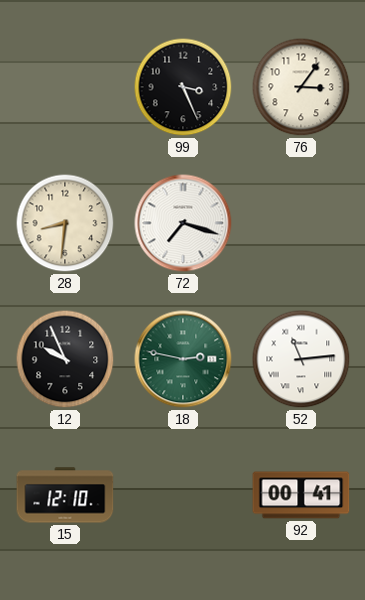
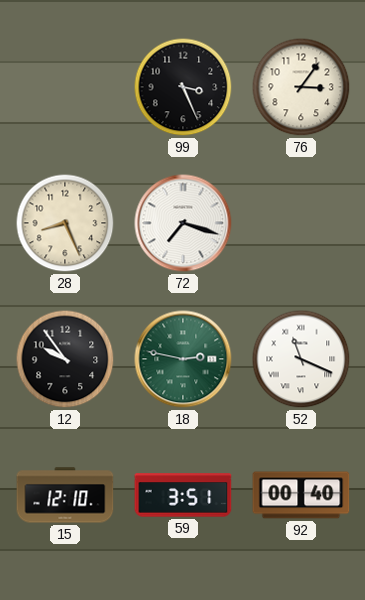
28: 8:31 -> 8:26 (65, 223)
12: 9:56 -> 9:54 (65, 359)
52: 11:14 -> 11:19 (301, 359)
59: none -> 3:51 (183, 495)
92: 00:41 -> 00:40 (301, 495)
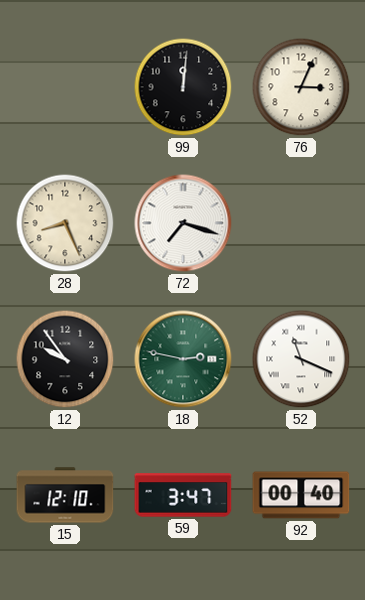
99: 3:26 -> 12:01 (183, 87)
76: 3:06 -> 3:04 (301, 87)
59: 3:51 -> 3:47 (183, 495)
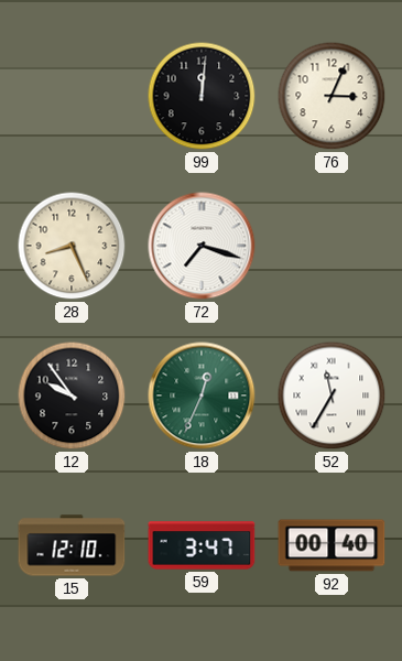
18: 2:47 -> 12:34 (202, 395)
52: 11:19 -> 11:35 (332, 395)
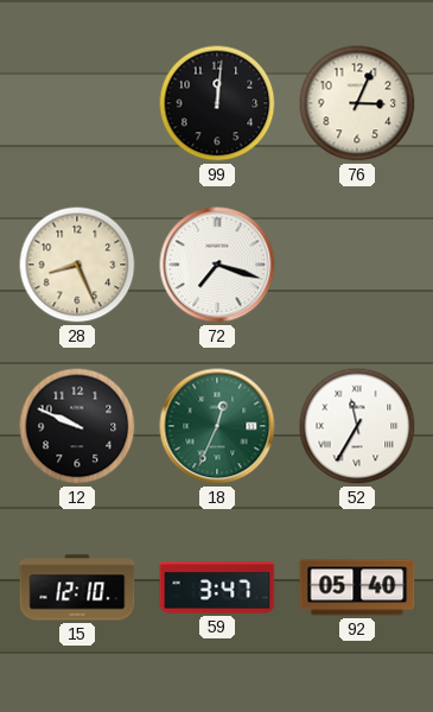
12: 9:54 -> 9:49 (77, 426)
92: 00:40 -> 05:40 (357, 587)
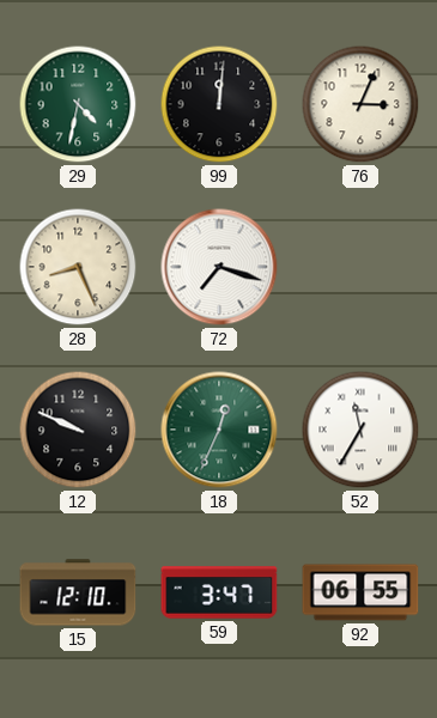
29: none -> 4:32 (78, 104)
92: 05:40 -> 06:55 (360, 592)
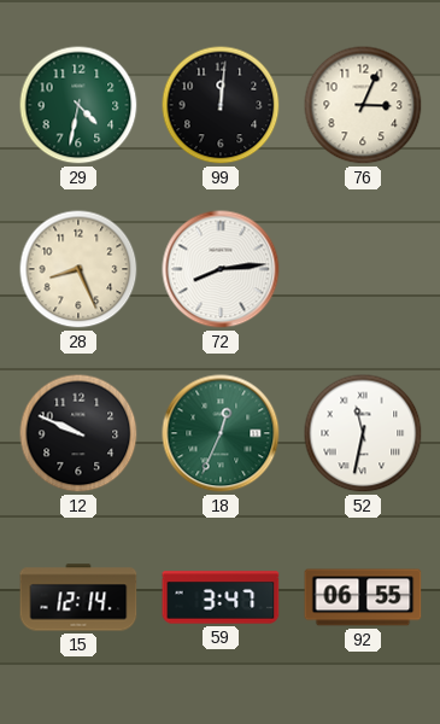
72: 7:18 -> 8:14 (221, 269)
52: 11:35 -> 11:32 (363, 433)
15: 12:10 -> 12:14 (78, 597)
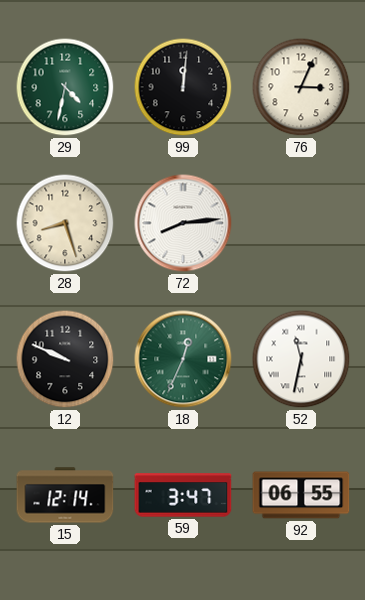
28: 8:26 -> 8:27 (65, 223)
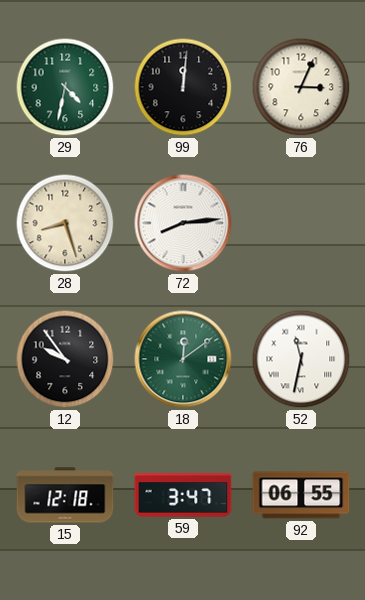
12: 9:49 -> 9:54 (65, 359)
18: 12:34 -> 12:09 (183, 359)
15: 12:14 -> 12:18 (65, 495)
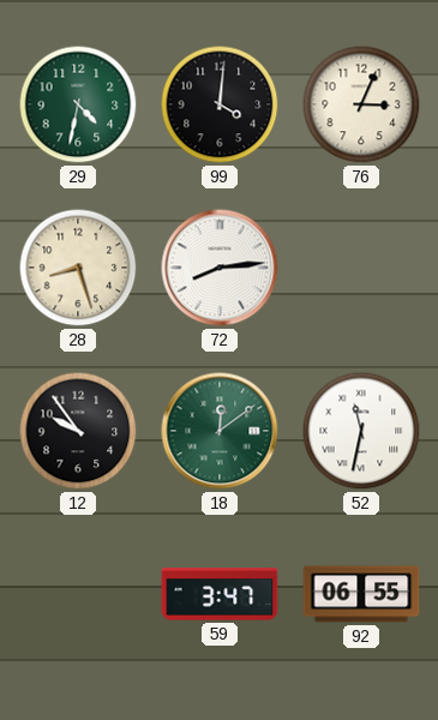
99: 12:01 -> 4:01 (220, 104)
15: 12:18 -> none (65, 495)
